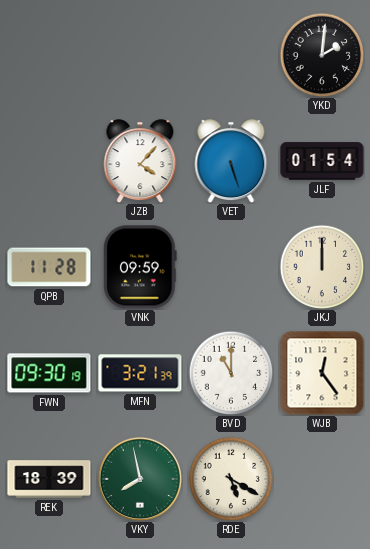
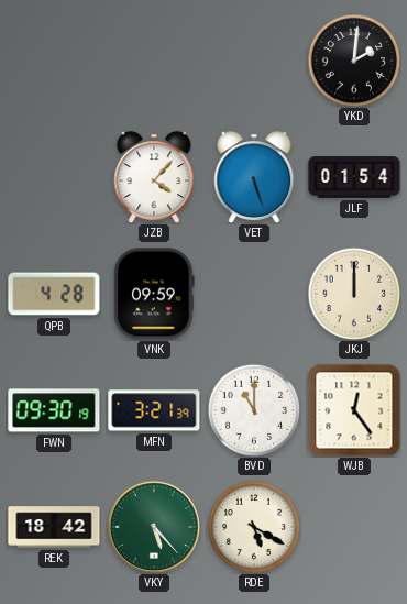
QPB: 11:28 -> 4:28 (54, 294)
REK: 18:39 -> 18:42 (54, 527)
VKY: 7:58 -> 5:23 (154, 527)
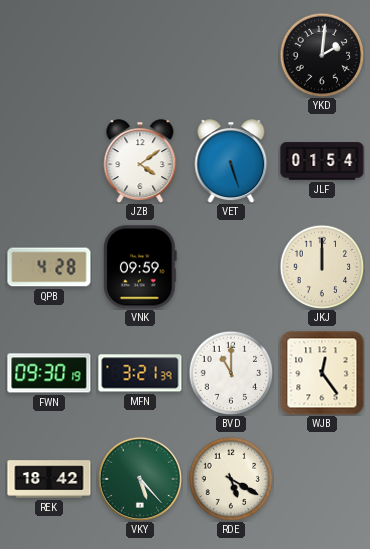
JZB: 4:07 -> 4:09 (140, 161)
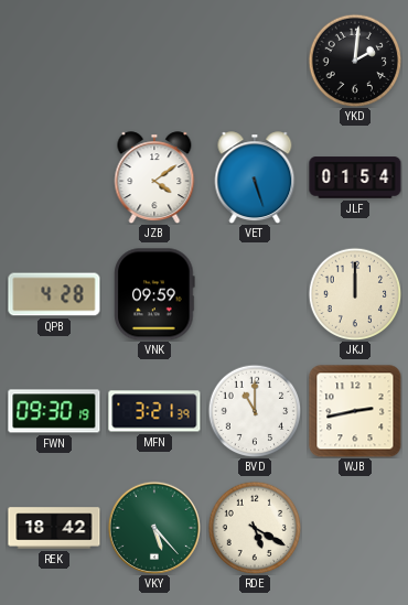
WJB: 12:24 -> 2:43 (355, 411)
